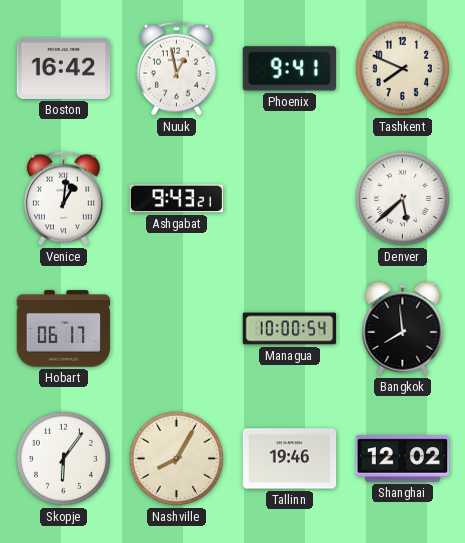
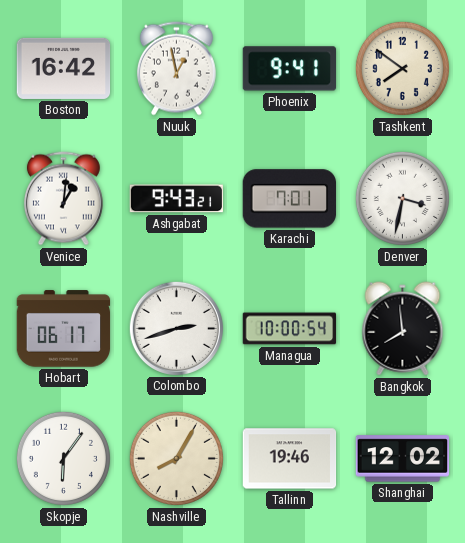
Tashkent: 7:49 -> 7:51 (402, 68)
Karachi: none -> 7:01 (289, 199)
Denver: 5:38 -> 3:32 (402, 198)
Colombo: none -> 2:42 (176, 328)
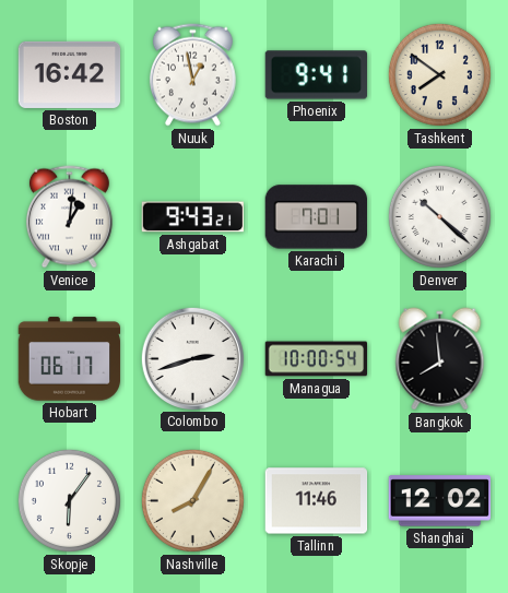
Denver: 3:32 -> 10:22 (439, 216)
Tallinn: 19:46 -> 11:46 (317, 501)
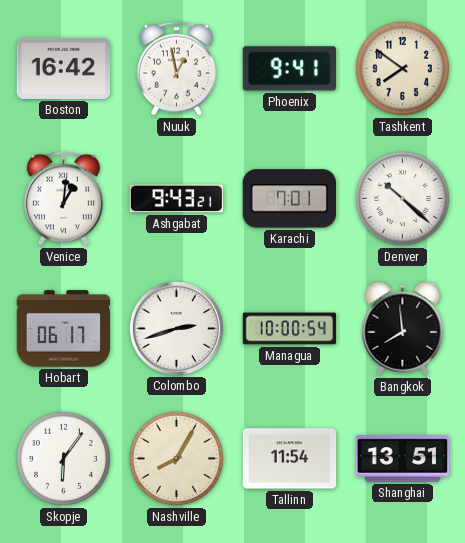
Tallinn: 11:46 -> 11:54 (290, 459)
Shanghai: 12:02 -> 13:51 (403, 459)
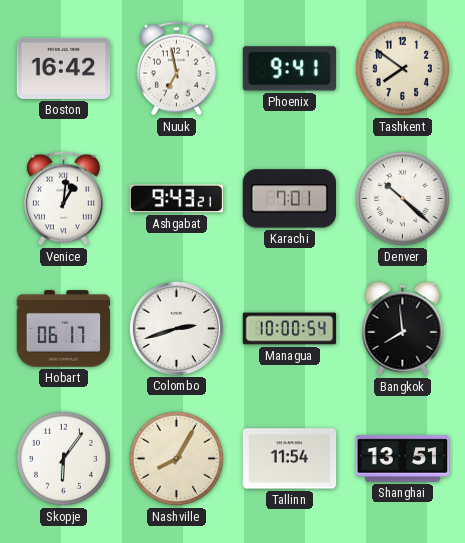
Nuuk: 12:58 -> 6:58 (176, 69)
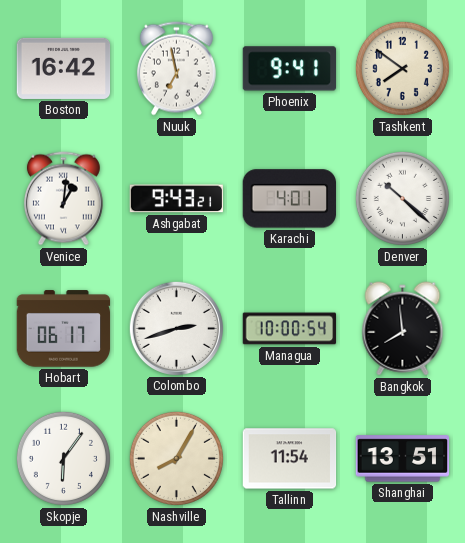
Karachi: 7:01 -> 4:01 (289, 199)
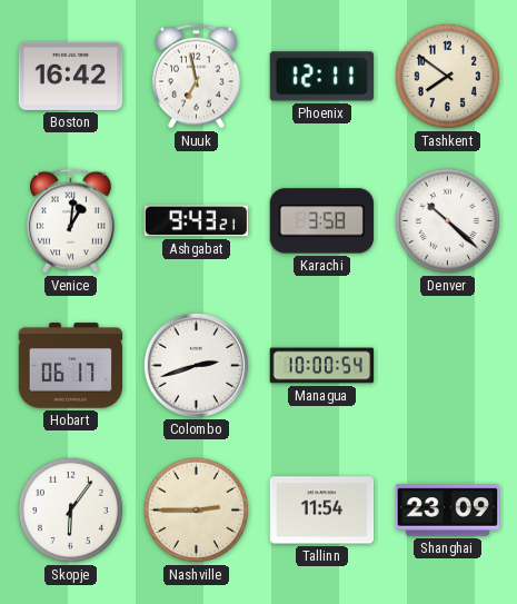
Phoenix: 9:41 -> 12:11 (322, 77)
Karachi: 4:01 -> 3:58 (321, 221)
Bangkok: 7:59 -> none (403, 329)
Nashville: 8:05 -> 2:45 (196, 509)
Shanghai: 13:51 -> 23:09 (448, 511)
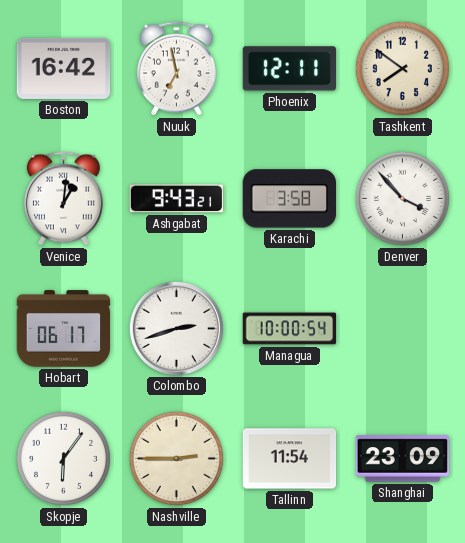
Denver: 10:22 -> 3:53 (402, 198)
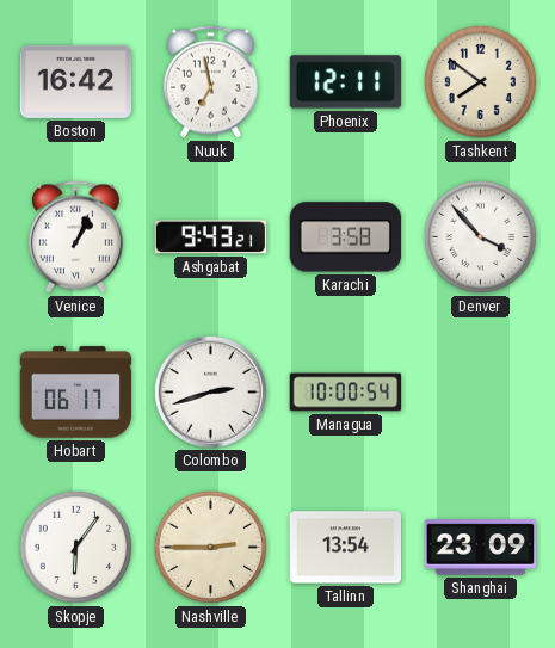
Venice: 1:01 -> 1:04 (75, 237)
Tallinn: 11:54 -> 13:54 (346, 548)
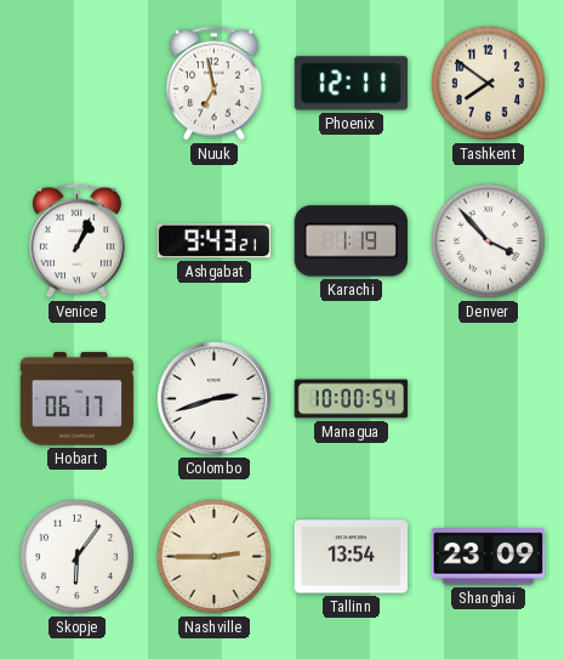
Boston: 16:42 -> none (76, 81)
Karachi: 3:58 -> 1:19 (351, 242)
